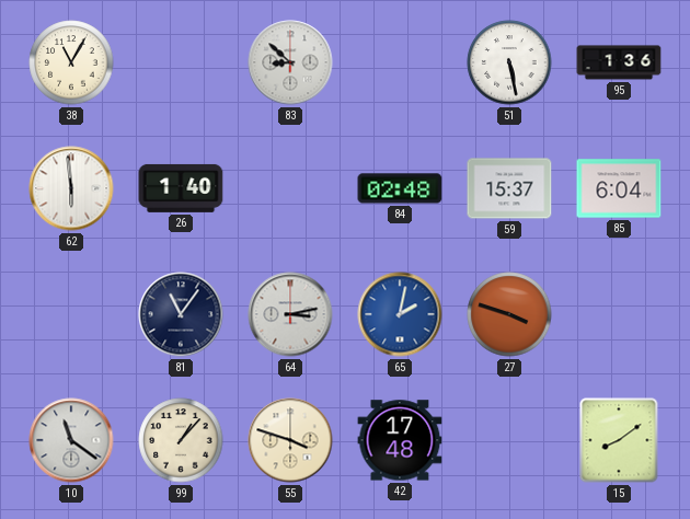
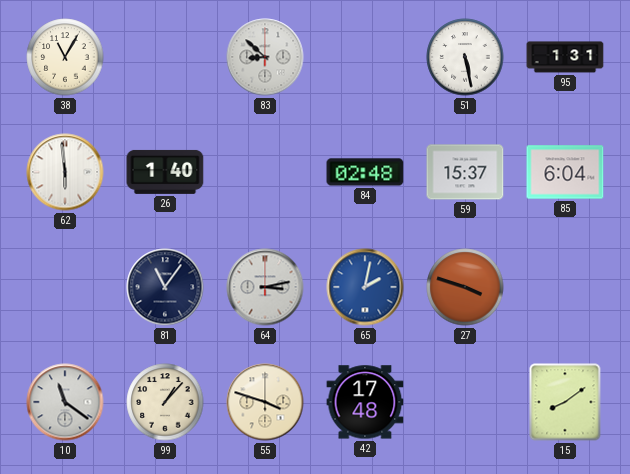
95: 1:36 -> 1:31 (565, 57)
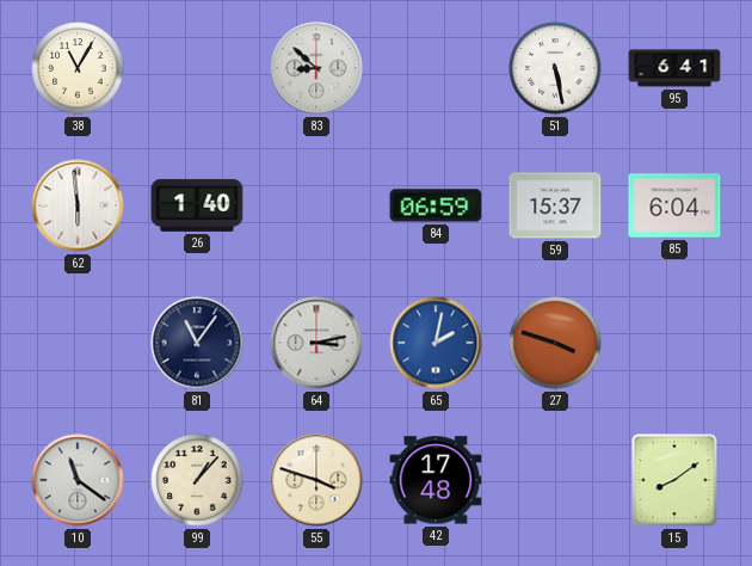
95: 1:31 -> 6:41 (674, 68)
84: 02:48 -> 06:59 (436, 205)
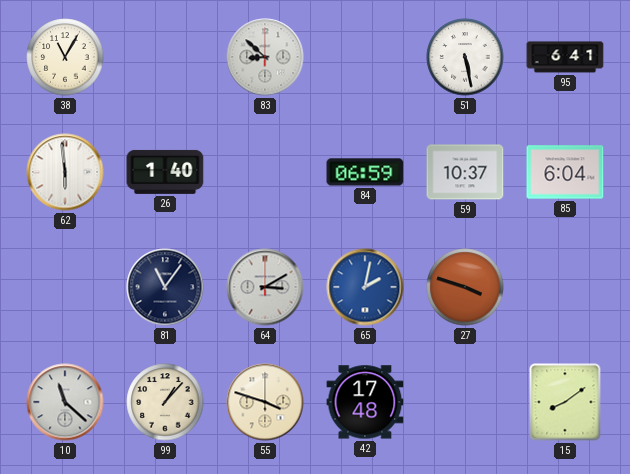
59: 15:37 -> 10:37 (465, 172)
64: 3:13 -> 3:10 (265, 287)
10: 11:21 -> 11:22 (65, 402)
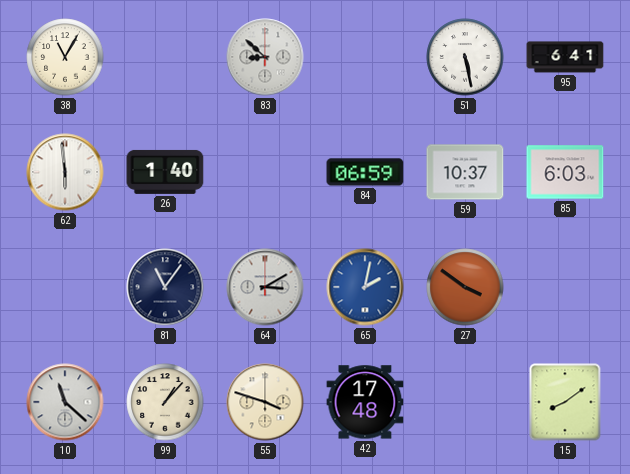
85: 6:04 -> 6:03 (565, 172)
27: 3:48 -> 3:51 (465, 287)
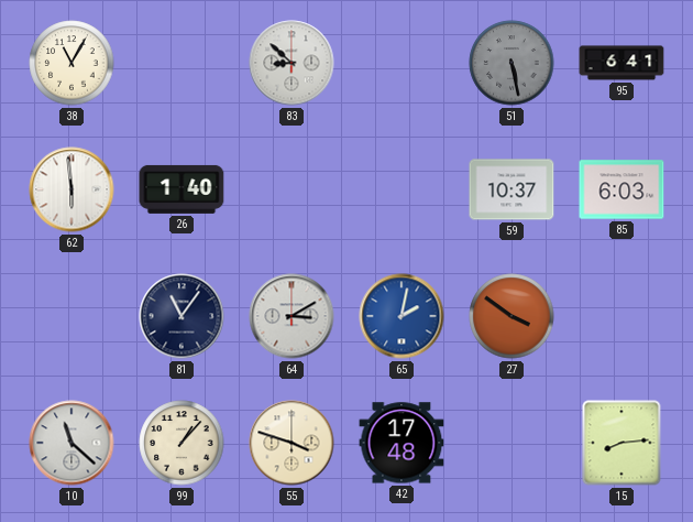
51 dial: white -> grey (512, 63)
84: 06:59 -> none (365, 172)
15: 8:09 -> 8:14 (621, 443)
